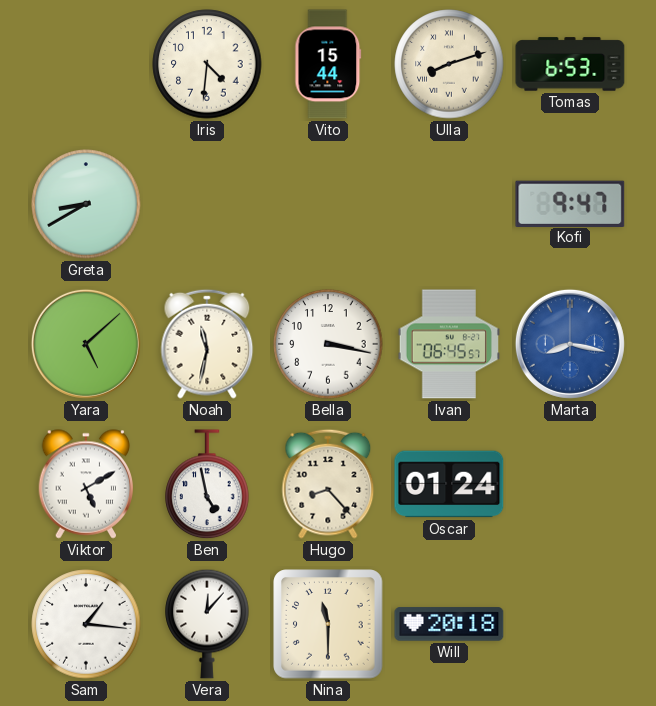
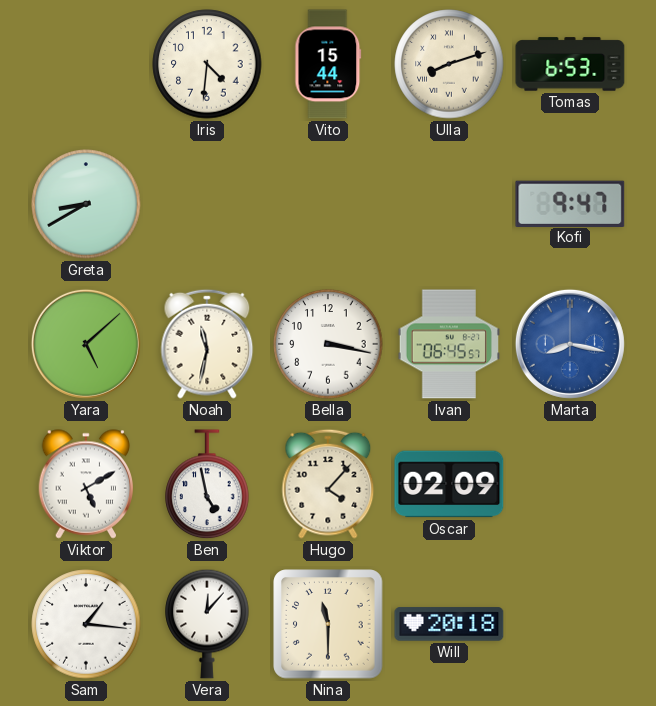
Hugo: 8:23 -> 4:07 (328, 484)
Oscar: 01:24 -> 02:09 (449, 484)
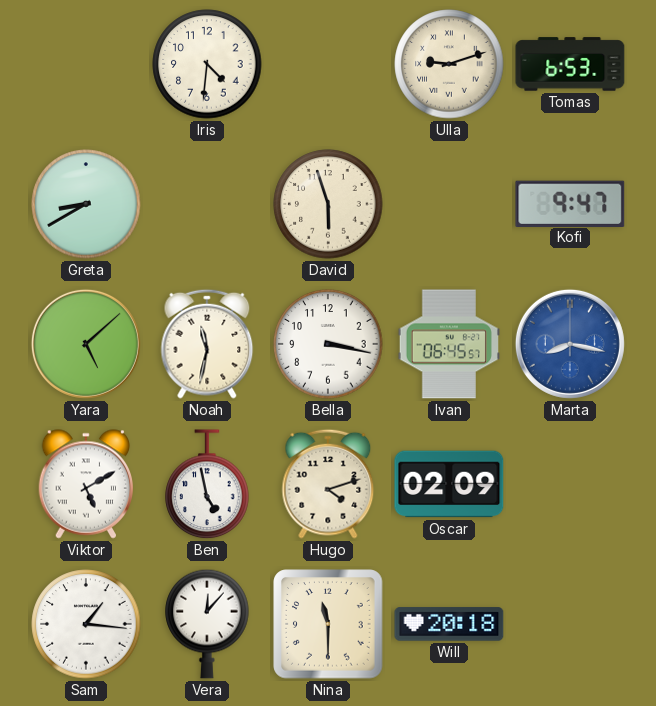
Vito: 15:44 -> none (328, 64)
Ulla: 8:12 -> 9:12 (449, 64)
David: none -> 5:57 (328, 204)
Hugo: 4:07 -> 4:12 (328, 484)
